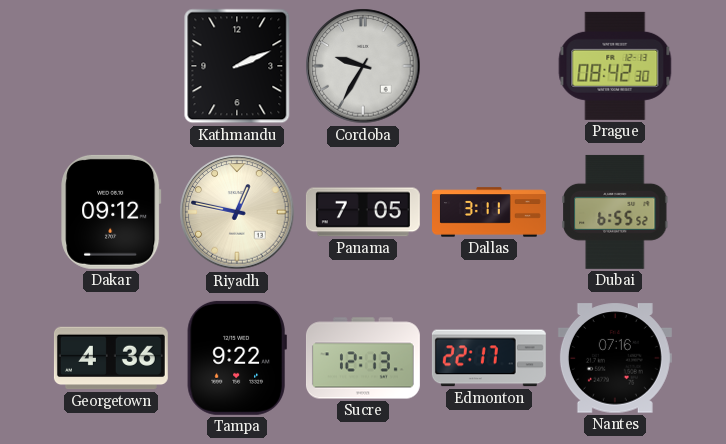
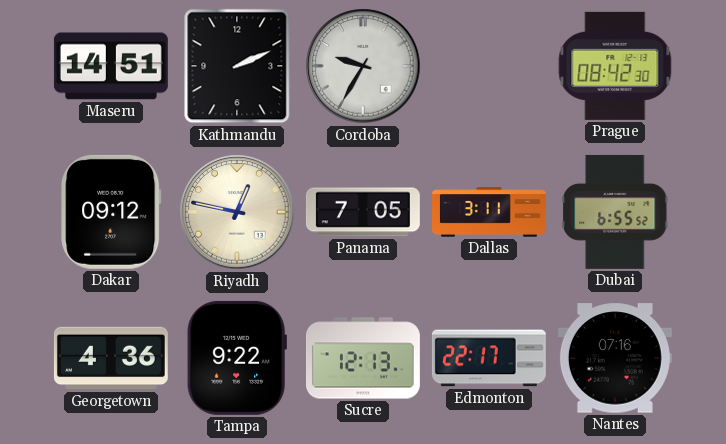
Maseru: none -> 14:51 (111, 66)
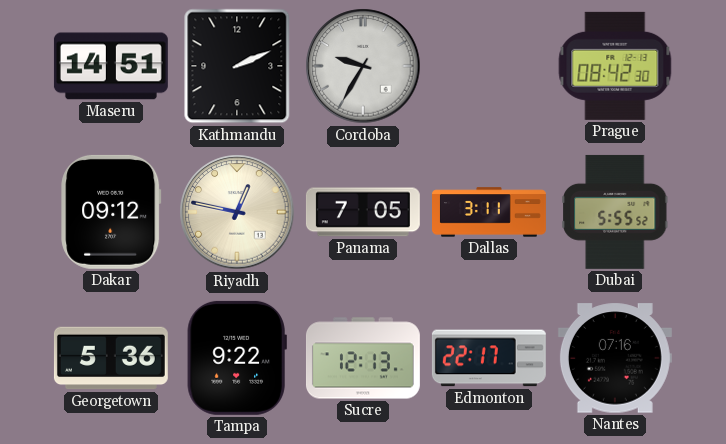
Dubai: 6:55 -> 5:55 (615, 212)
Georgetown: 4:36 -> 5:36 (111, 358)
